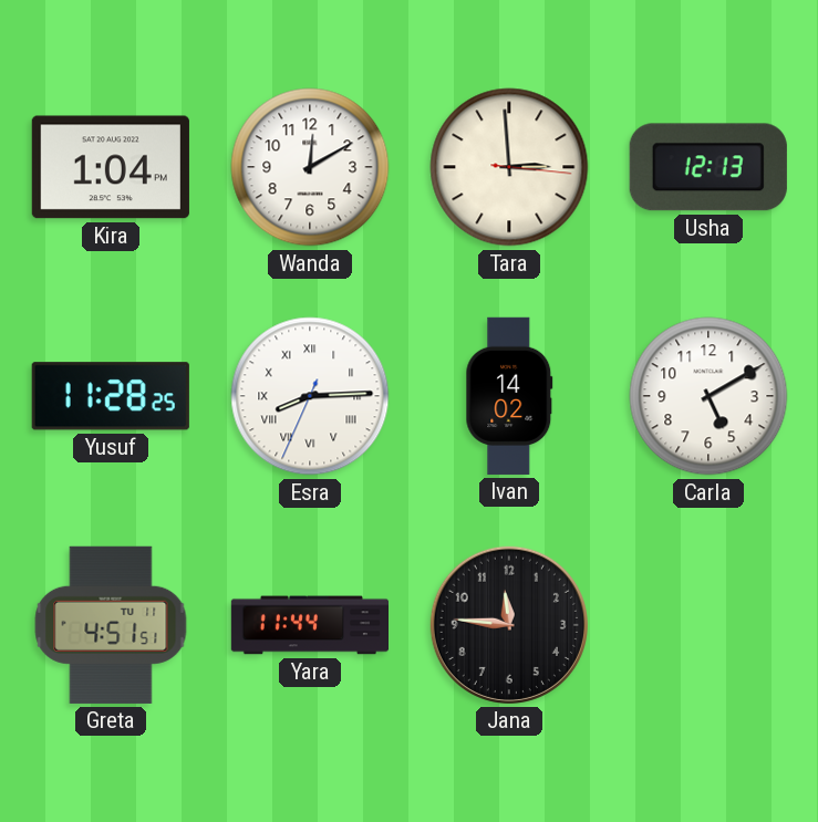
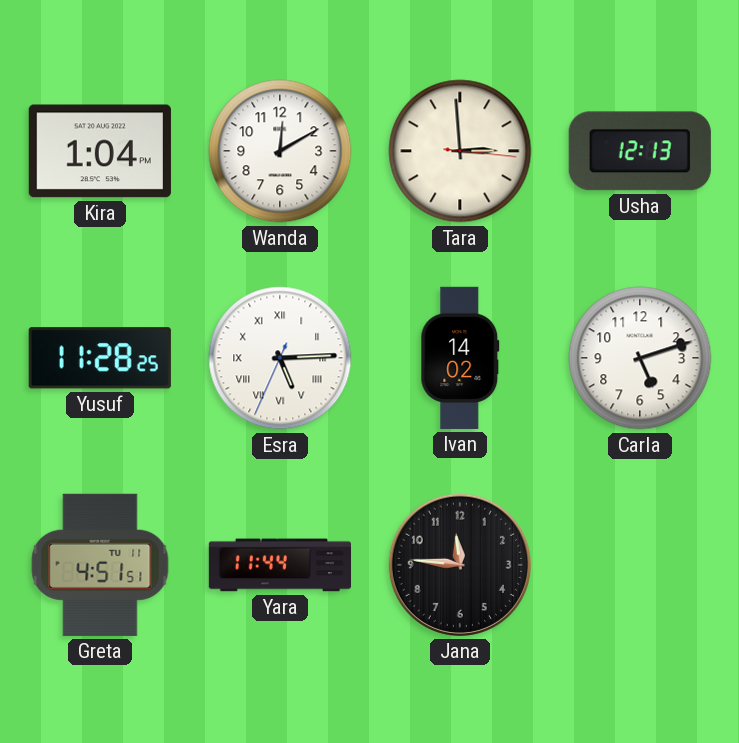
Esra: 8:14 -> 5:14 (280, 358)
Carla: 5:10 -> 5:12 (640, 358)
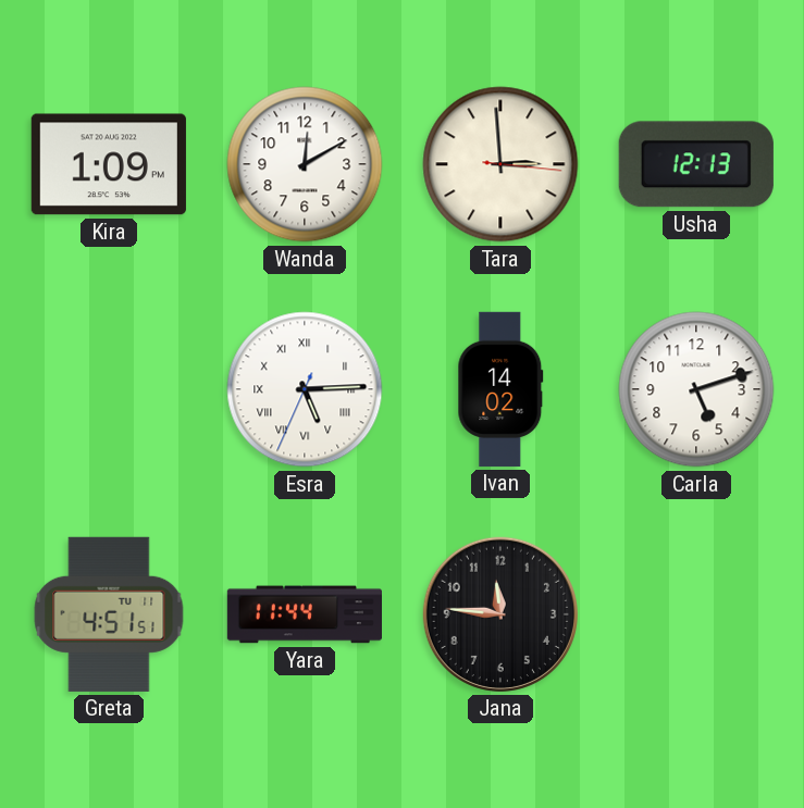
Kira: 1:04 -> 1:09 (109, 164)
Yusuf: 11:28 -> none (100, 358)
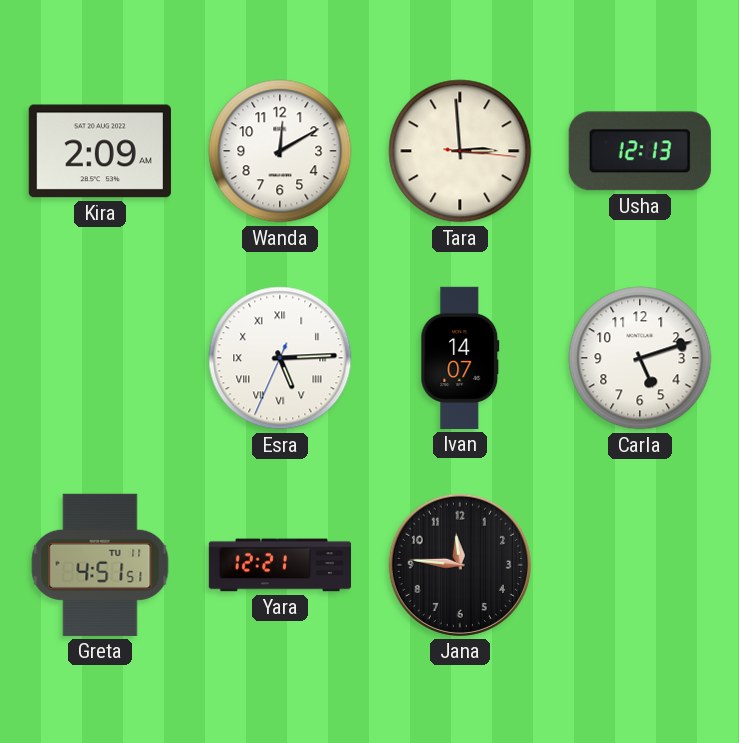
Kira: 1:09 -> 2:09 (100, 151)
Ivan: 14:02 -> 14:07 (460, 358)
Yara: 11:44 -> 12:21 (279, 565)
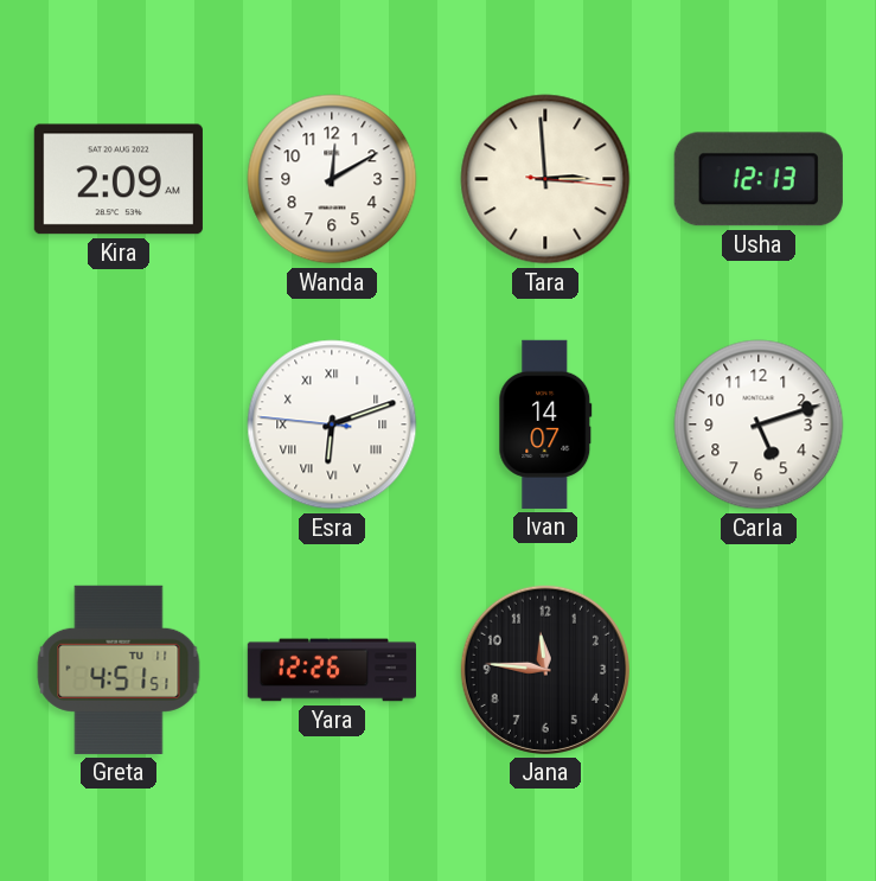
Esra: 5:14 -> 6:11 (332, 424)
Yara: 12:21 -> 12:26 (331, 670)
